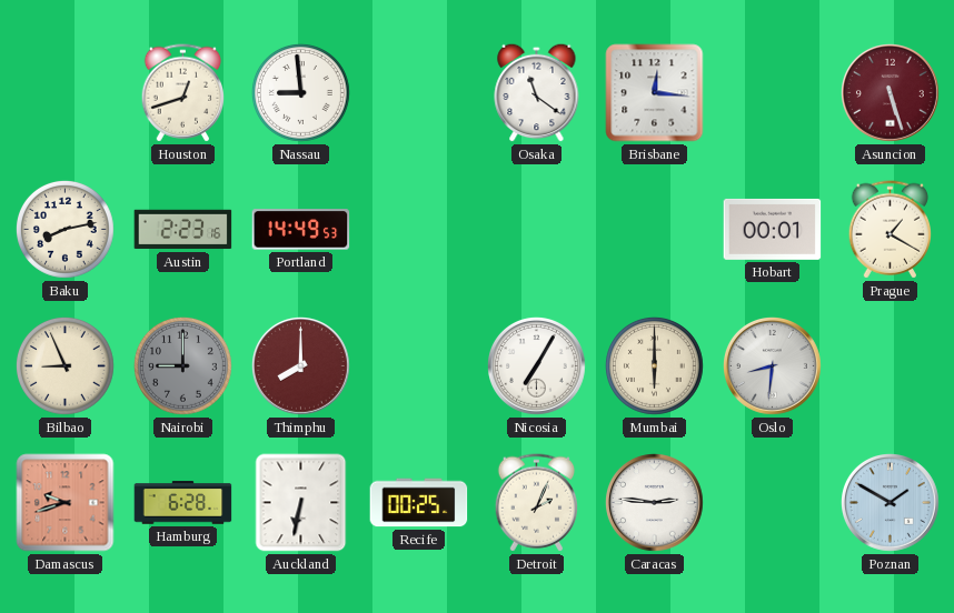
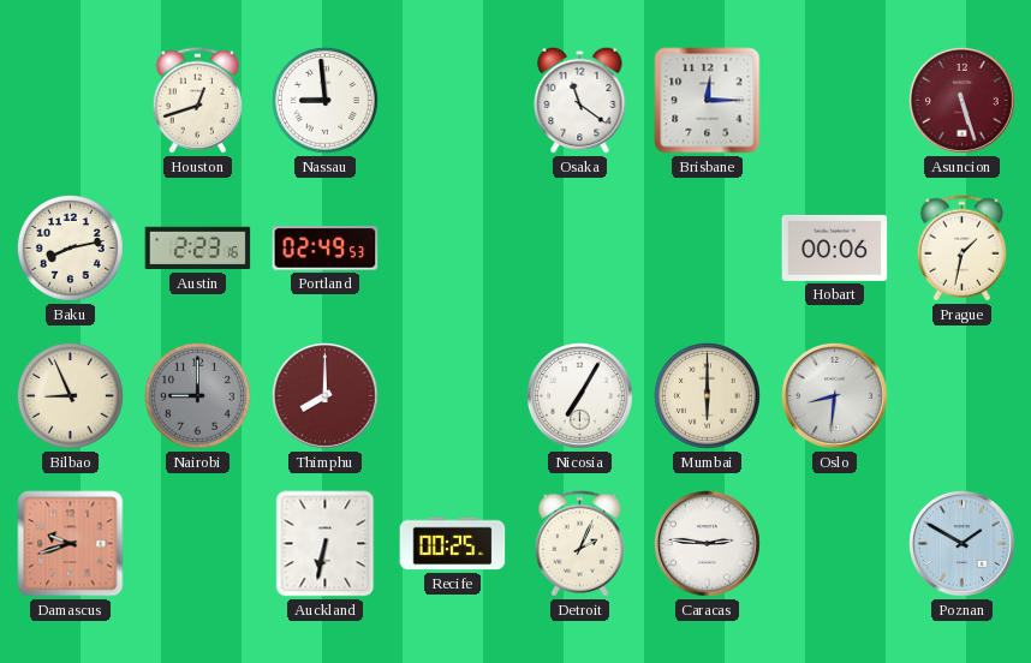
Brisbane: 12:16 -> 12:15 (708, 101)
Portland: 14:49 -> 02:49 (326, 249)
Hobart: 00:01 -> 00:06 (835, 247)
Prague: 1:20 -> 1:32 (961, 249)
Hamburg: 6:28 -> none (183, 503)
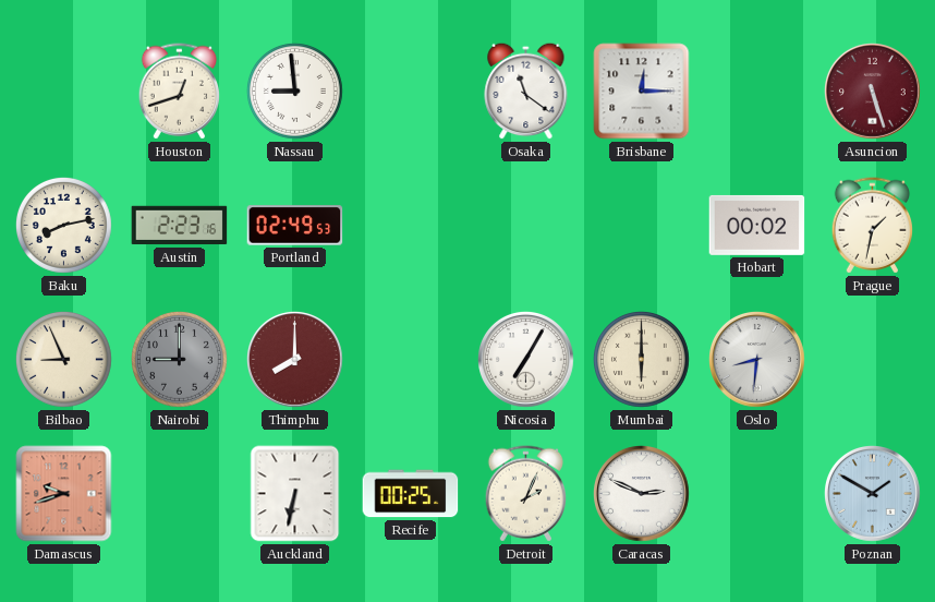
Hobart: 00:06 -> 00:02 (757, 225)
Caracas: 2:46 -> 2:49 (642, 494)
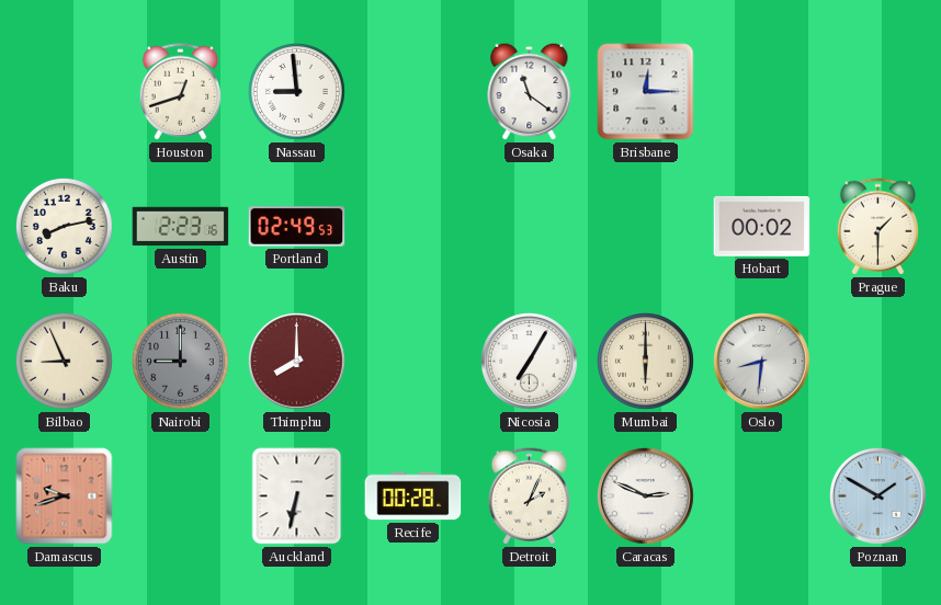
Asuncion: 5:27 -> none (873, 92)
Prague: 1:32 -> 1:30 (877, 227)
Recife: 00:25 -> 00:28 (413, 496)
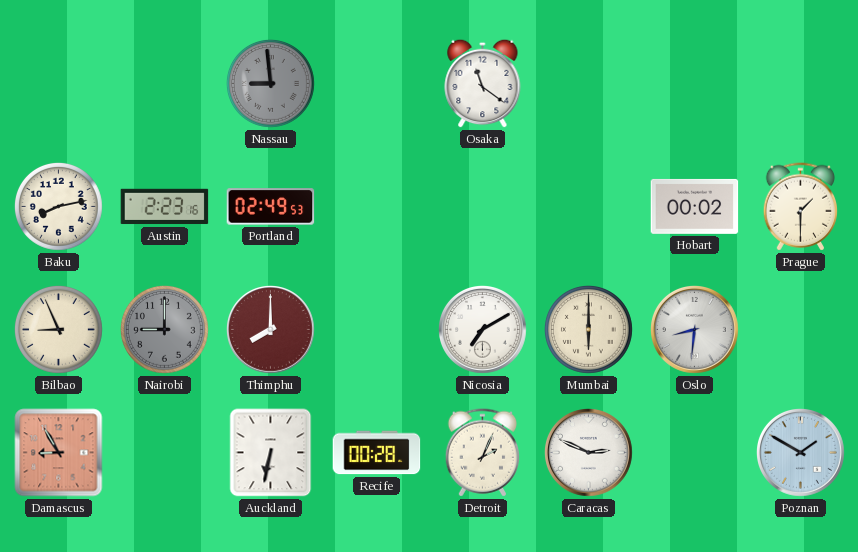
Houston: 12:42 -> none (180, 92)
Nassau dial: white -> grey (270, 83)
Brisbane: 12:15 -> none (646, 92)
Nicosia: 7:05 -> 7:10 (483, 330)
Damascus: 9:42 -> 8:55 (59, 453)
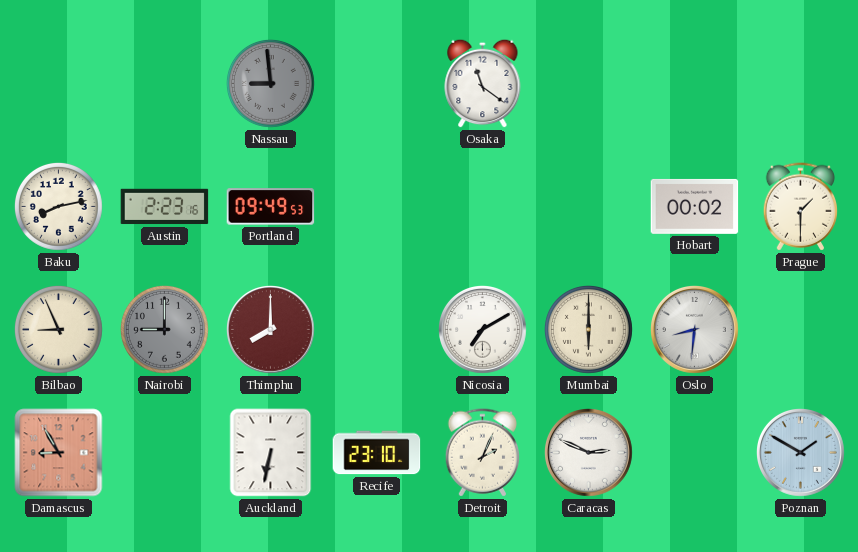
Portland: 02:49 -> 09:49 (271, 207)
Recife: 00:28 -> 23:10 (377, 453)
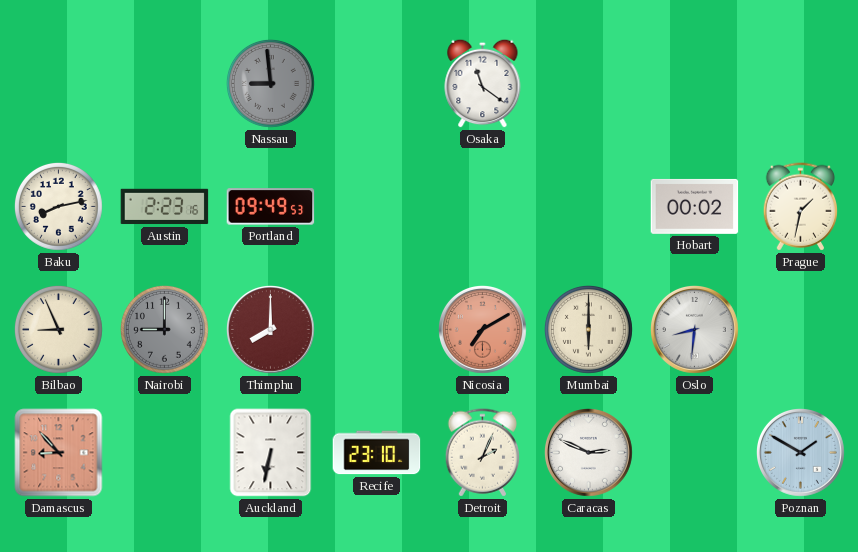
Prague: 1:30 -> 1:32 (800, 207)
Nicosia dial: white -> salmon (483, 330)
Damascus: 8:55 -> 8:53 (59, 453)
